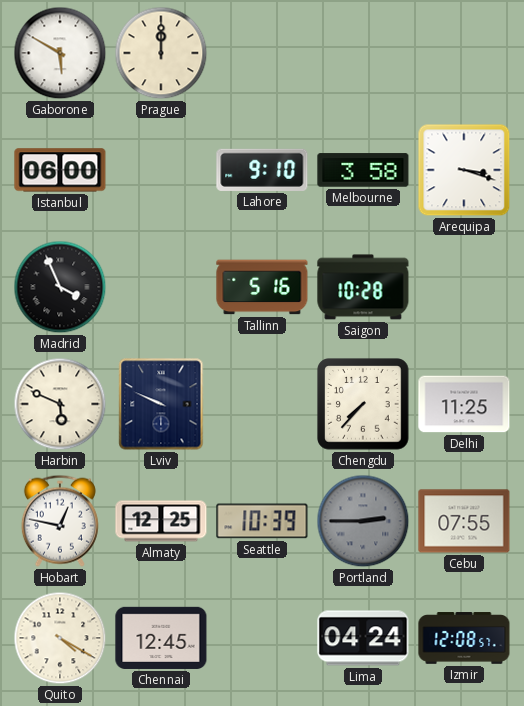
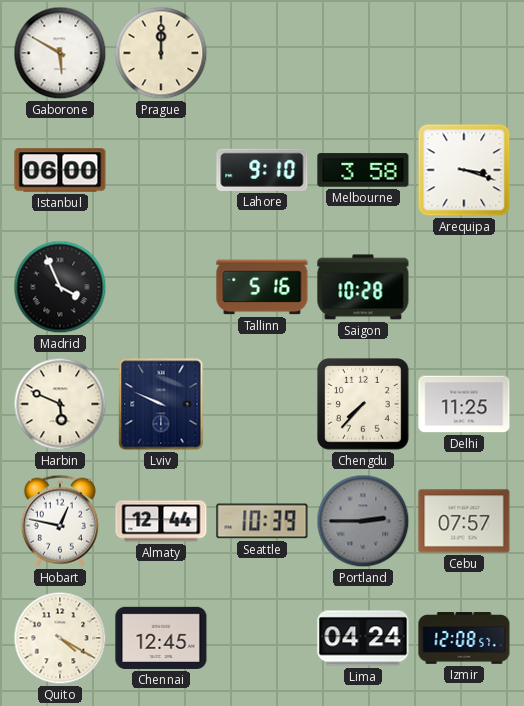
Almaty: 12:25 -> 12:44 (161, 521)
Cebu: 07:55 -> 07:57 (464, 521)
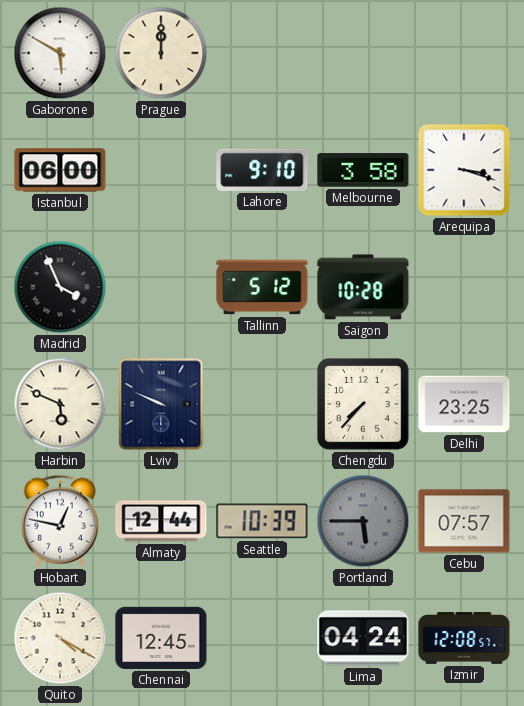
Tallinn: 5:16 -> 5:12 (262, 287)
Delhi: 11:25 -> 23:25 (464, 404)
Portland: 2:45 -> 5:45 (363, 521)
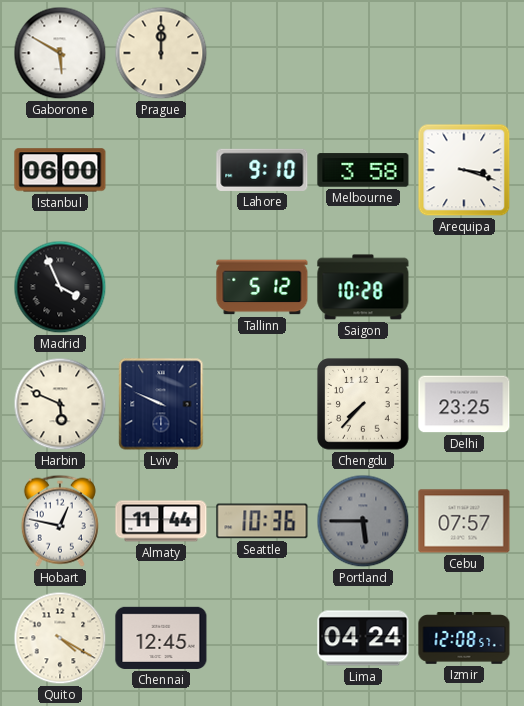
Almaty: 12:44 -> 11:44 (161, 521)
Seattle: 10:39 -> 10:36 (262, 521)
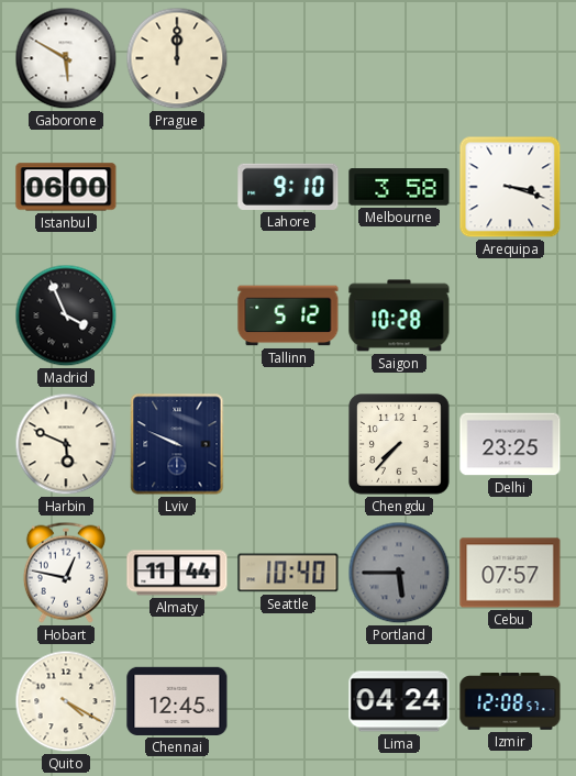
Seattle: 10:36 -> 10:40 (288, 573)
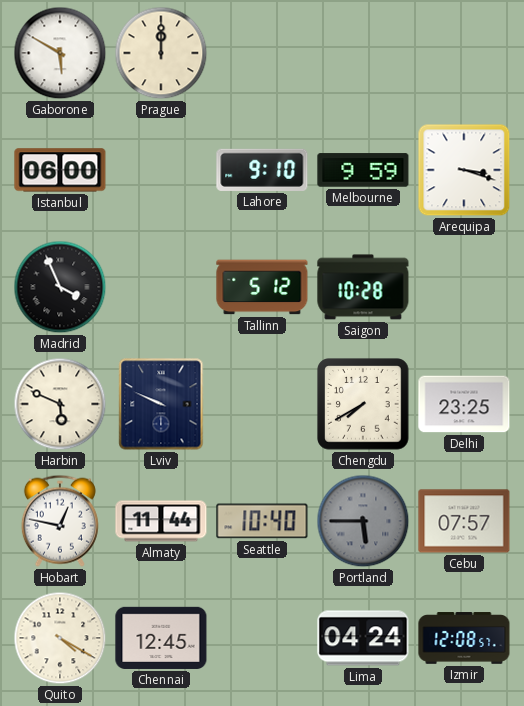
Melbourne: 3:58 -> 9:59 (363, 170)
Chengdu: 7:37 -> 7:40 (363, 404)
